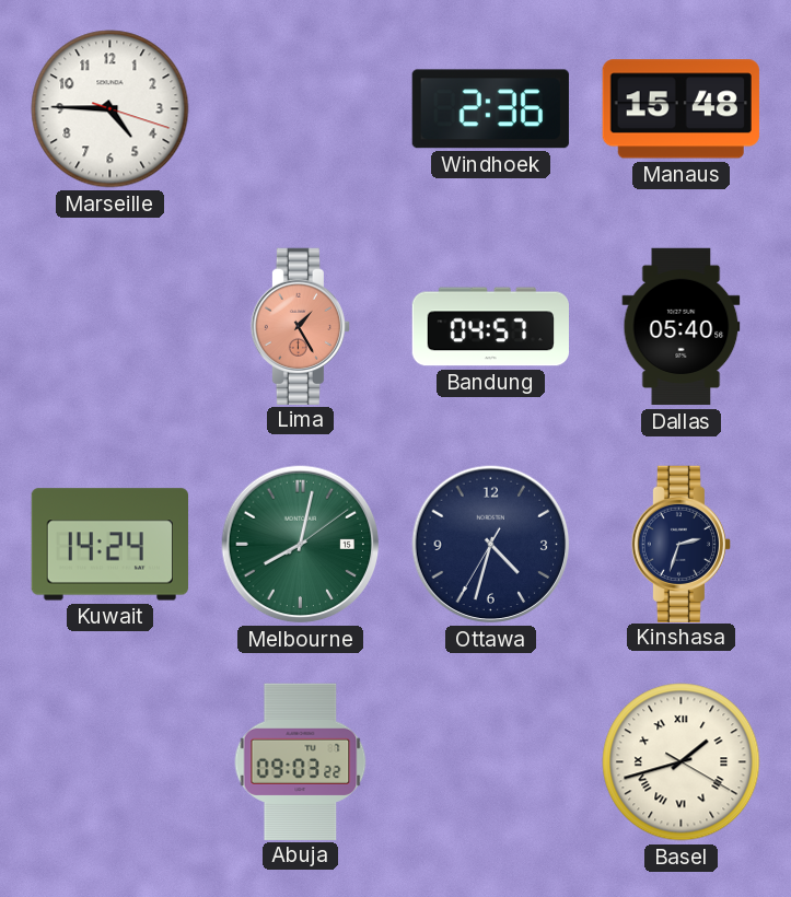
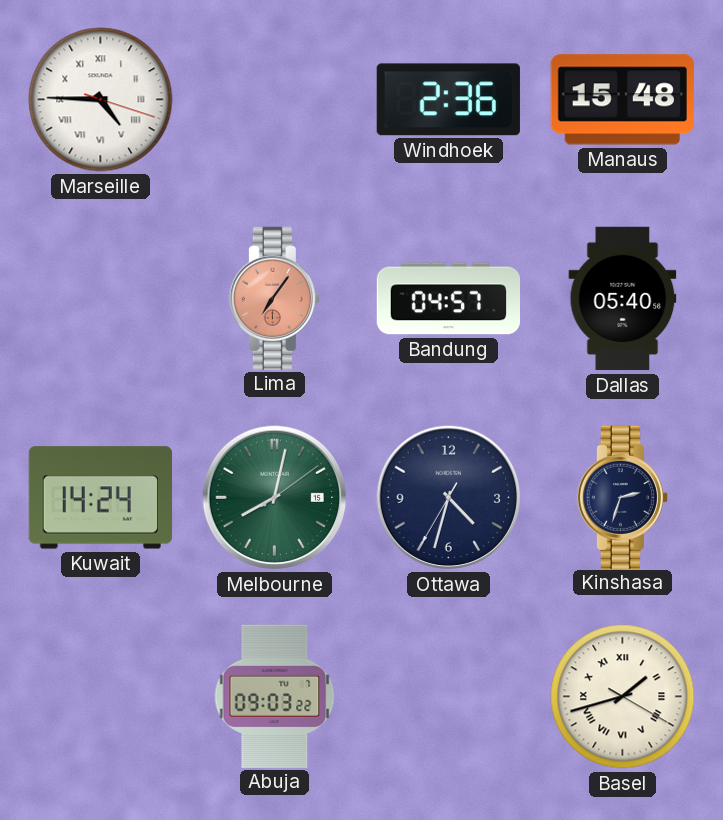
Marseille numerals: Arabic -> Roman (101, 100)
Lima: 1:25 -> 7:06 (274, 298)
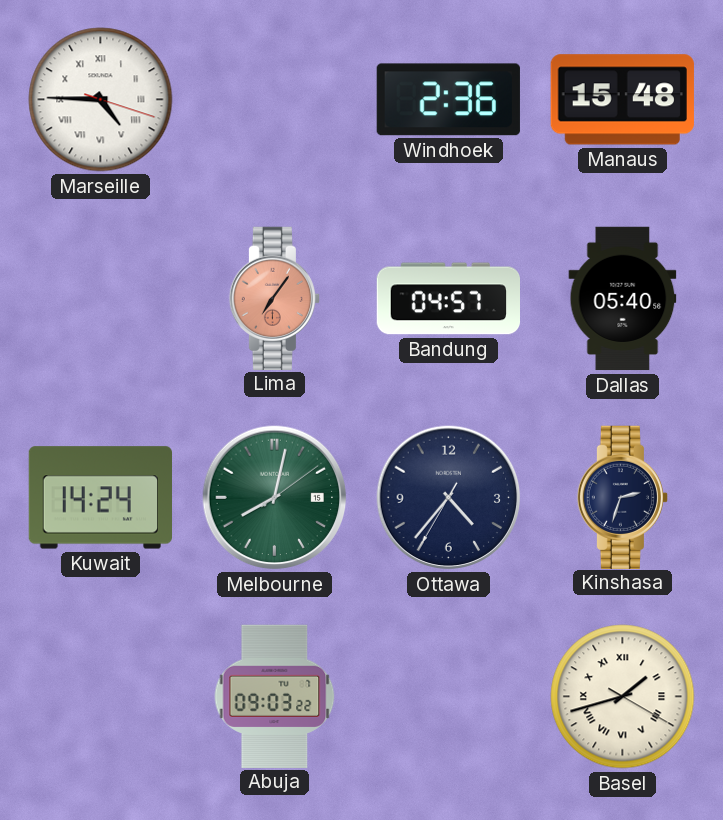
Ottawa: 4:32 -> 4:36 (449, 498)
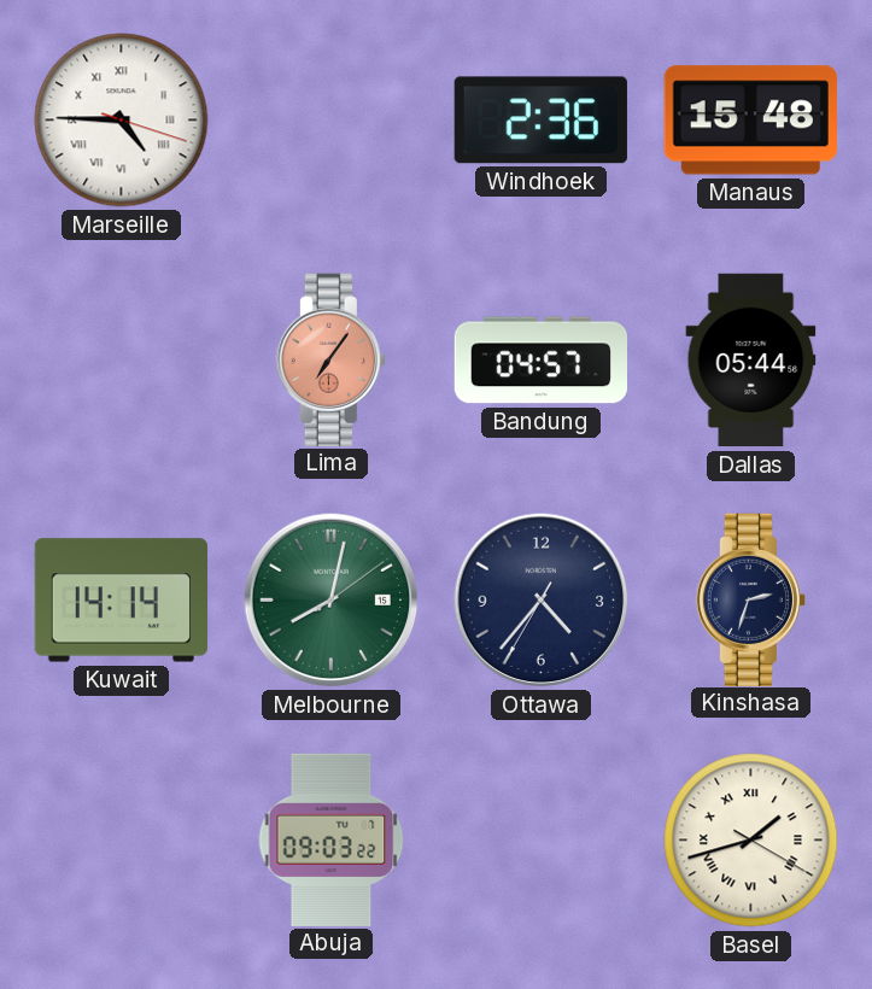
Dallas: 05:40 -> 05:44 (751, 361)
Kuwait: 14:24 -> 14:14 (121, 601)
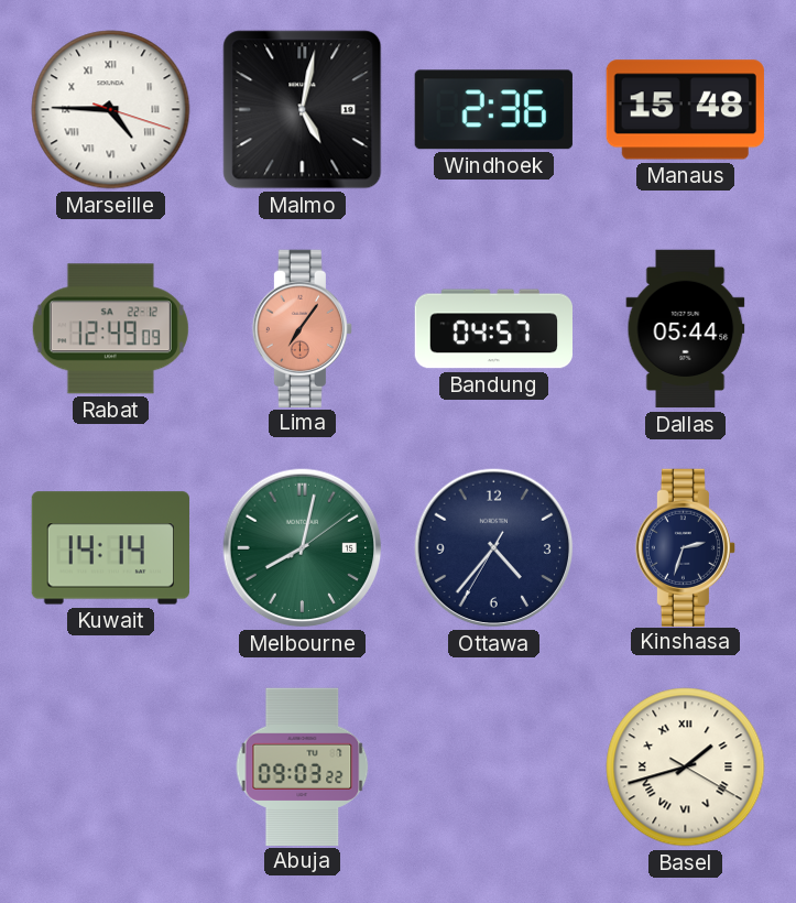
Malmo: none -> 5:02 (303, 110)
Rabat: none -> 12:49 (110, 329)
